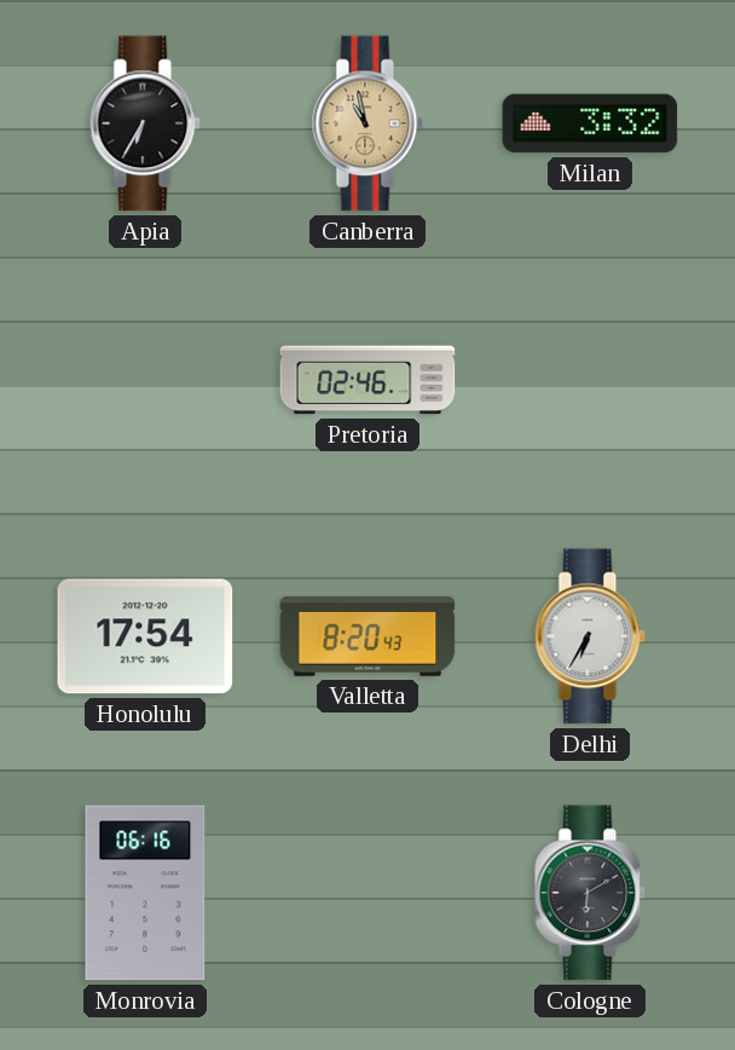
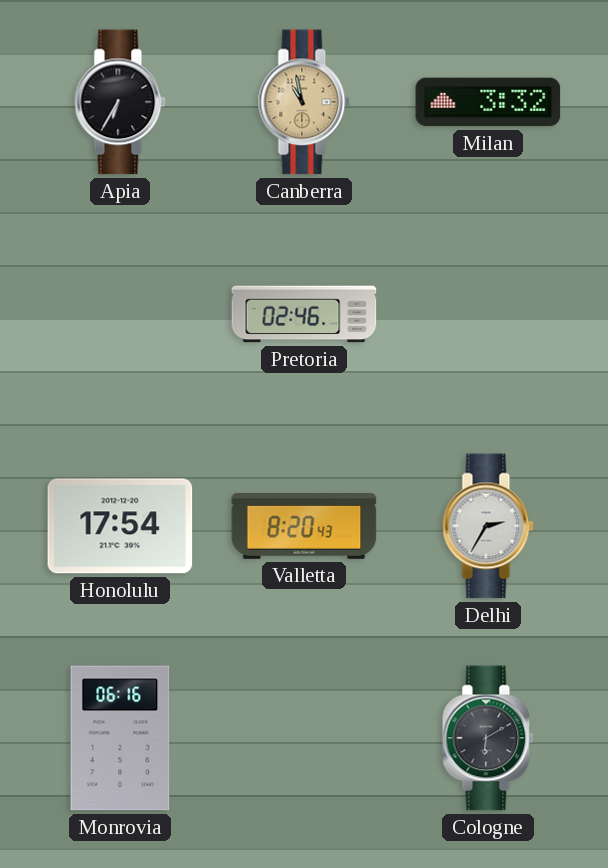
Delhi: 6:35 -> 2:35 (488, 526)
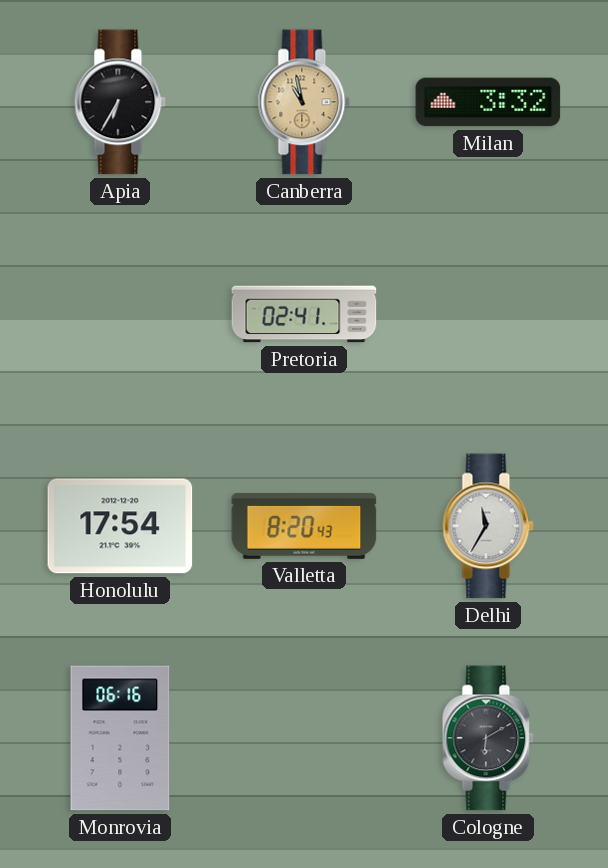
Pretoria: 02:46 -> 02:41 (304, 314)
Delhi: 2:35 -> 11:35 (488, 526)
